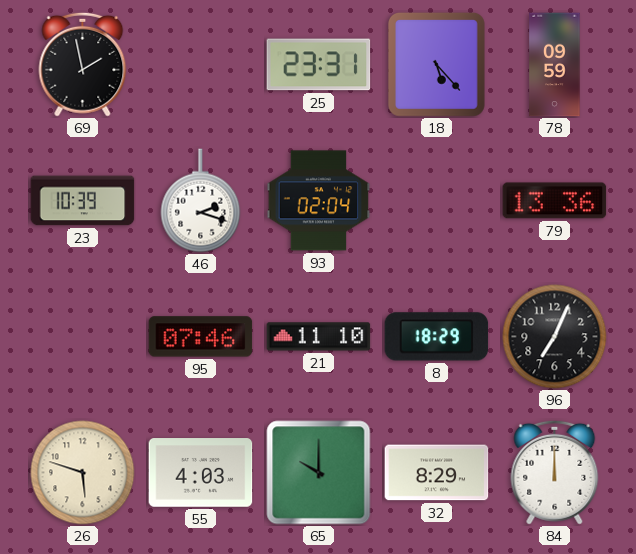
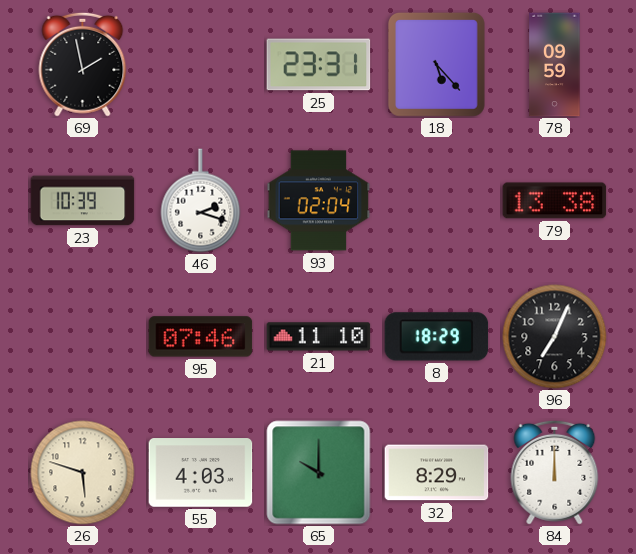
79: 13:36 -> 13:38 (555, 201)
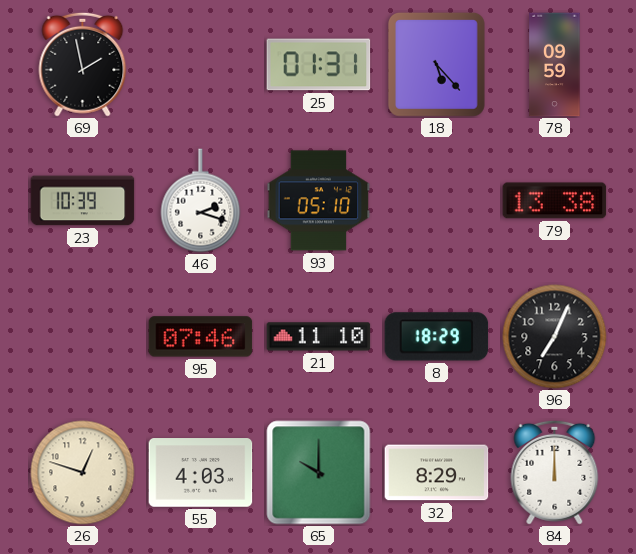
25: 23:31 -> 01:31 (319, 65)
93: 02:04 -> 05:10 (319, 201)
26: 5:48 -> 12:48 (83, 473)
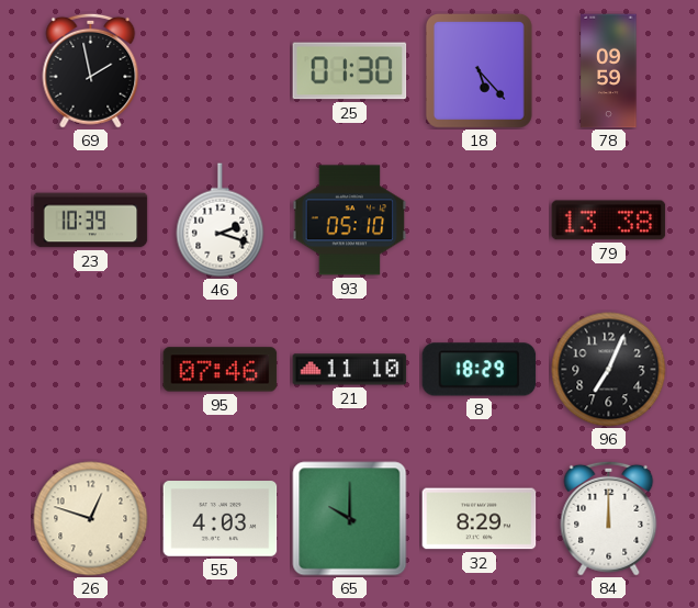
25: 01:31 -> 01:30 (350, 71)
